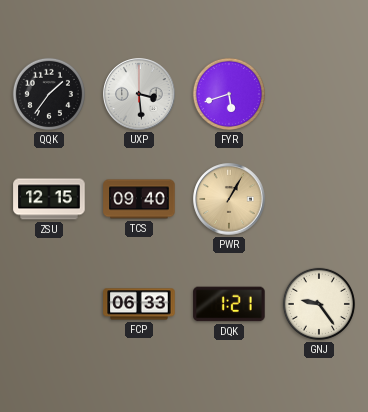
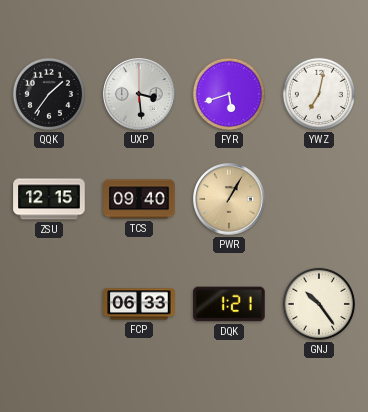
YWZ: none -> 7:02 (319, 94)
GNJ: 9:24 -> 10:24 (319, 304)
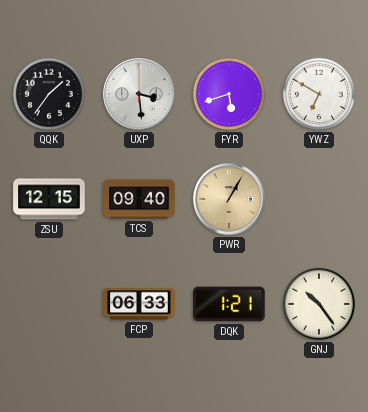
YWZ: 7:02 -> 6:50 (319, 94)
